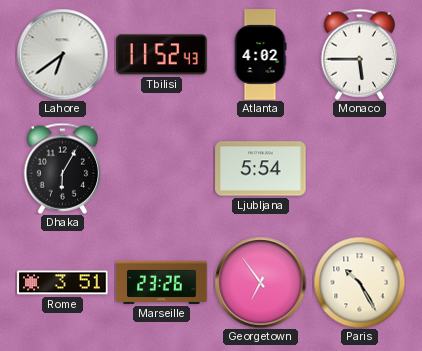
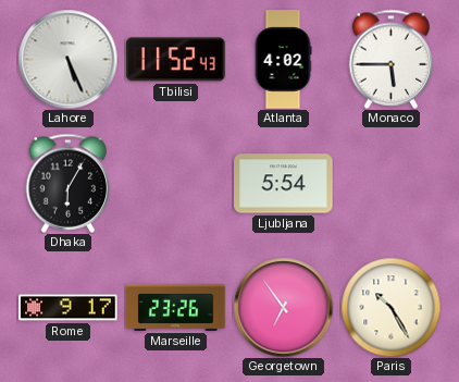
Lahore: 6:39 -> 5:26 (67, 59)
Rome: 3:51 -> 9:17 (69, 308)
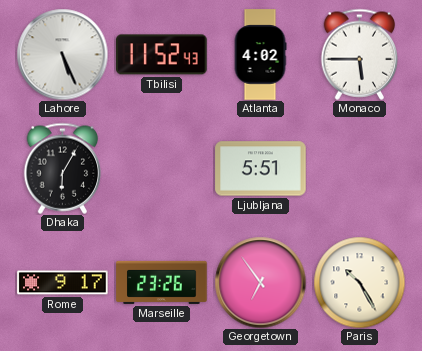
Ljubljana: 5:54 -> 5:51 (261, 169)
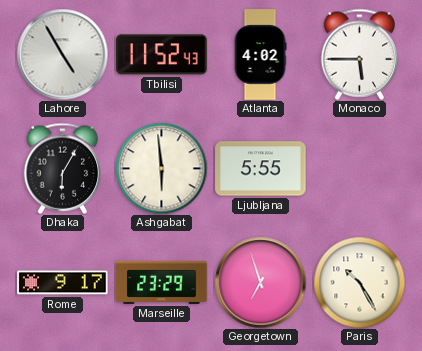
Lahore: 5:26 -> 4:55 (62, 54)
Ashgabat: none -> 5:59 (161, 168)
Ljubljana: 5:51 -> 5:55 (261, 169)
Marseille: 23:26 -> 23:29 (162, 282)
Georgetown: 6:54 -> 6:57 (260, 282)
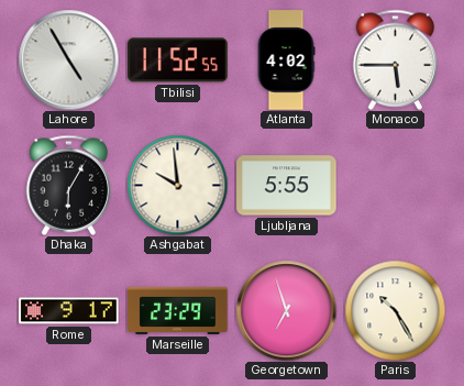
Tbilisi: 11:52:43 -> 11:52:55 (178, 60)
Ashgabat: 5:59 -> 9:59 (177, 185)
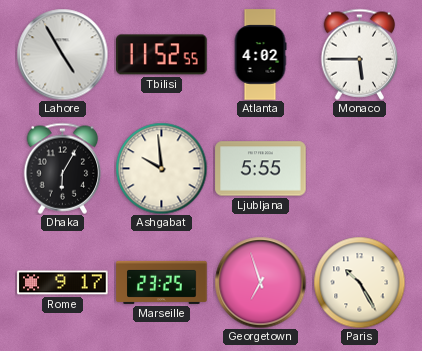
Marseille: 23:29 -> 23:25 (162, 282)
